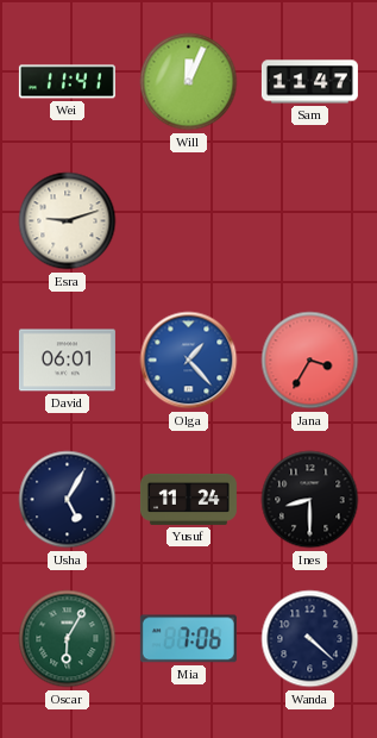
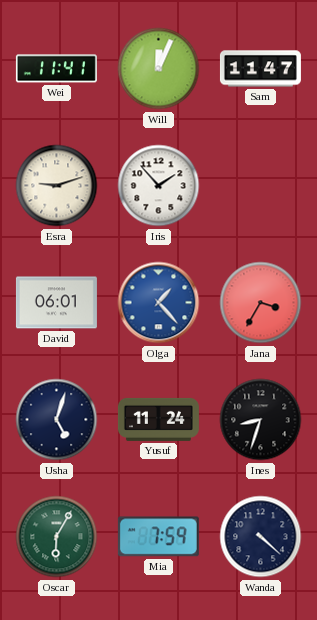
Iris: none -> 1:53 (159, 186)
Usha: 5:05 -> 5:03 (57, 420)
Ines: 8:30 -> 8:33 (261, 420)
Mia: 7:06 -> 7:59 (158, 537)
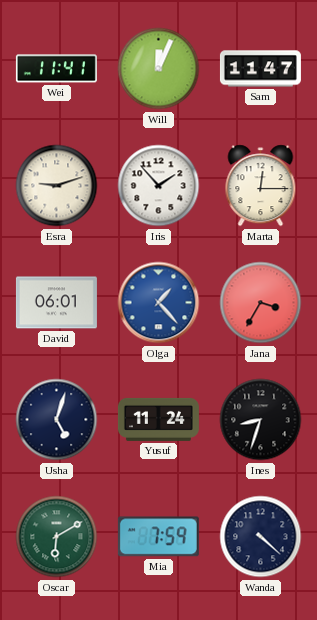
Marta: none -> 12:15 (261, 186)
Oscar: 6:05 -> 6:10 (57, 537)
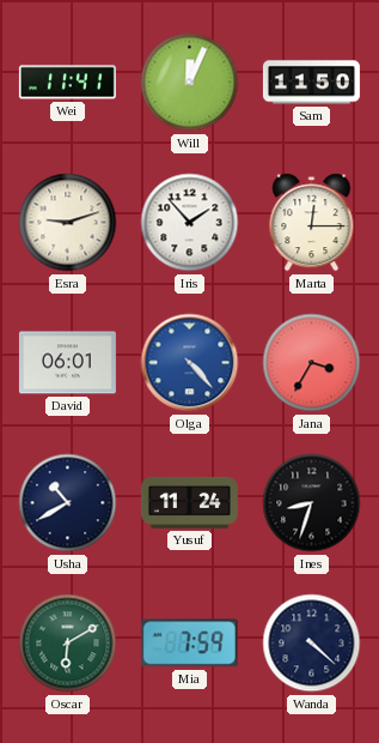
Sam: 11:47 -> 11:50 (311, 83)
Olga: 1:23 -> 4:23 (190, 363)
Usha: 5:03 -> 10:40 (68, 503)
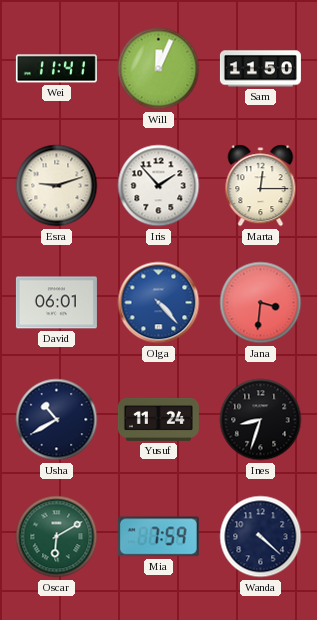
Jana: 3:35 -> 3:31 (261, 303)
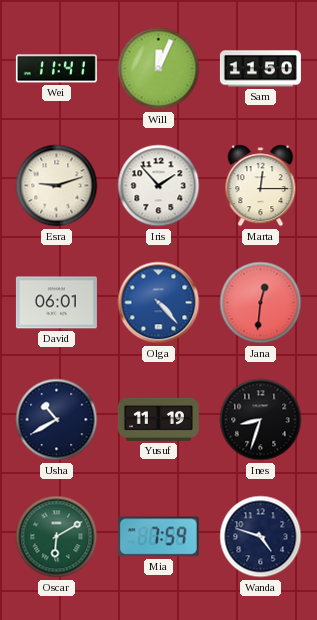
Jana: 3:31 -> 12:31 (261, 303)
Yusuf: 11:24 -> 11:19 (158, 419)
Wanda: 4:22 -> 4:48 (261, 537)
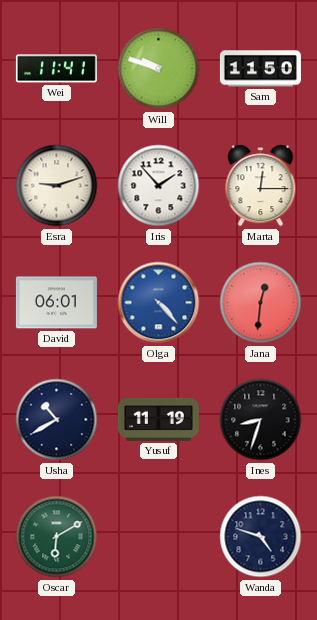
Will: 12:04 -> 9:48 (159, 69)
Mia: 7:59 -> none (158, 537)
